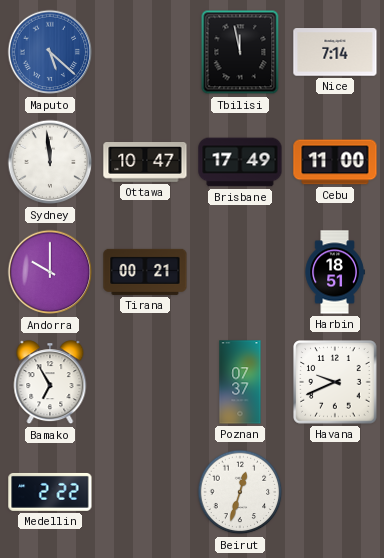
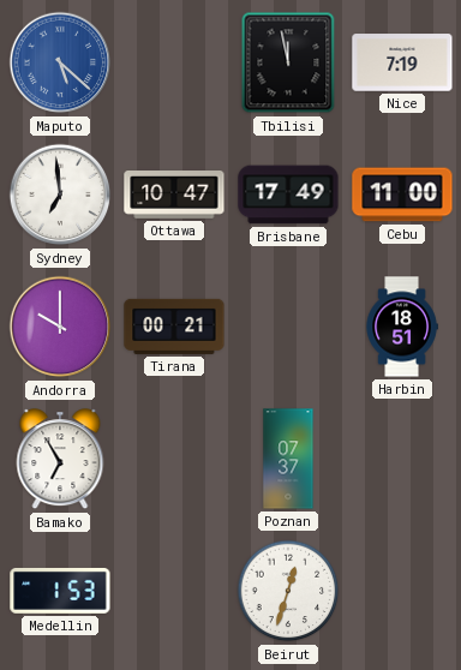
Nice: 7:14 -> 7:19 (402, 62)
Sydney: 11:59 -> 6:59 (60, 195)
Havana: 9:41 -> none (335, 382)
Medellin: 2:22 -> 1:53 (60, 591)
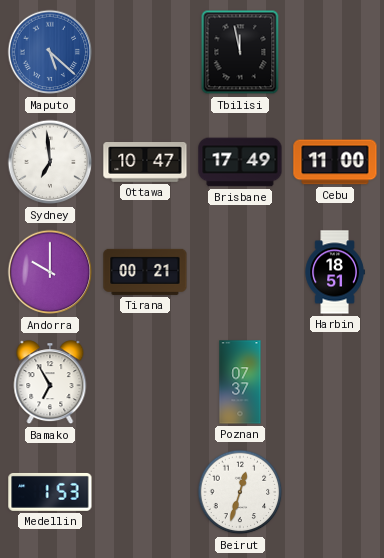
Nice: 7:19 -> none (402, 62)
